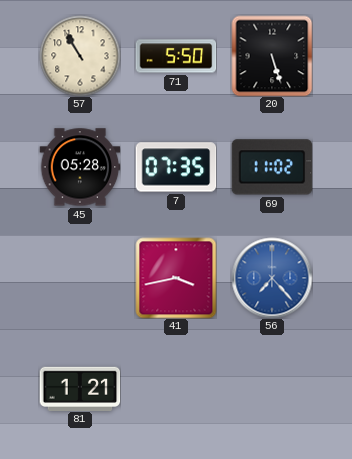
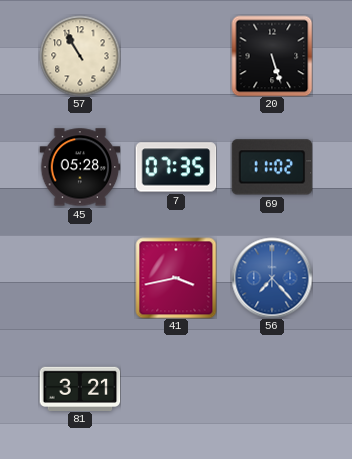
71: 5:50 -> none (176, 56)
81: 1:21 -> 3:21 (80, 388)
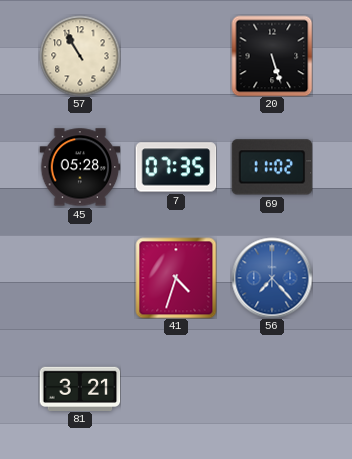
41: 3:43 -> 4:33 (176, 278)
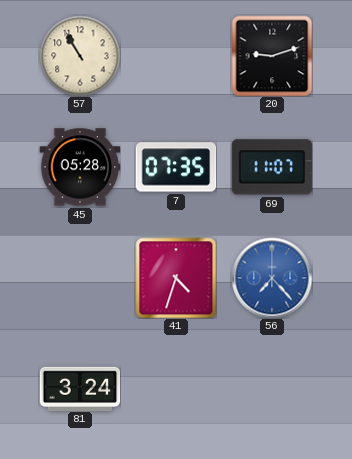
20: 5:27 -> 9:12 (272, 56)
69: 11:02 -> 11:07 (272, 167)
81: 3:21 -> 3:24 (80, 388)
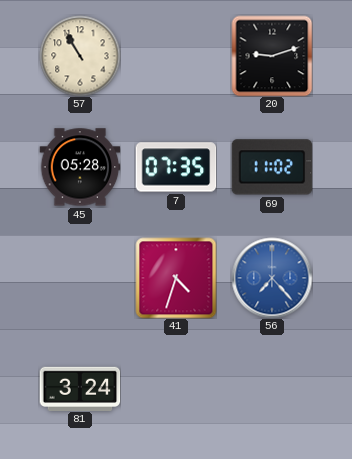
69: 11:07 -> 11:02 (272, 167)
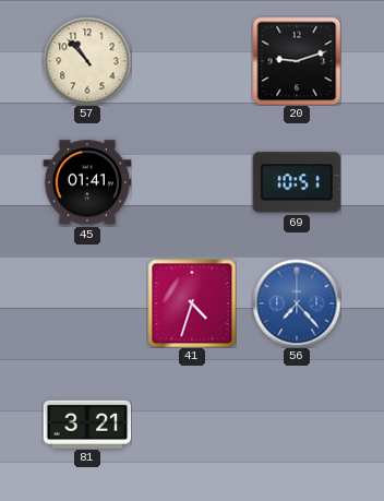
57: 10:55 -> 10:53 (87, 61)
45: 05:28 -> 01:41 (87, 182)
7: 07:35 -> none (176, 167)
69: 11:02 -> 10:51 (297, 182)
81: 3:24 -> 3:21 (87, 424)
